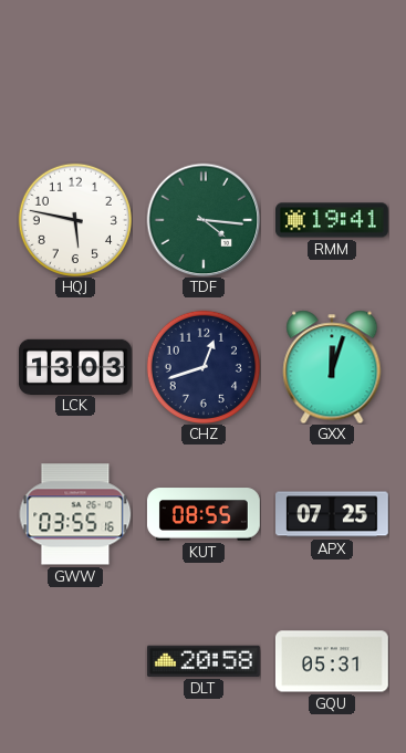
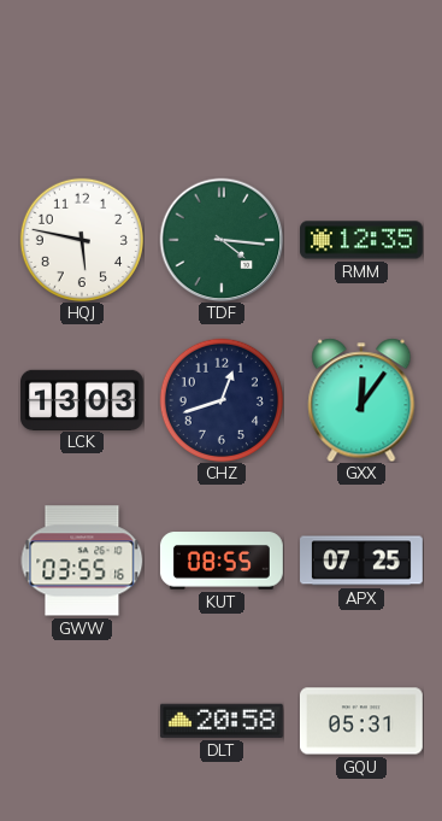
RMM: 19:41 -> 12:35 (363, 240)
GXX: 12:03 -> 12:06 (361, 400)
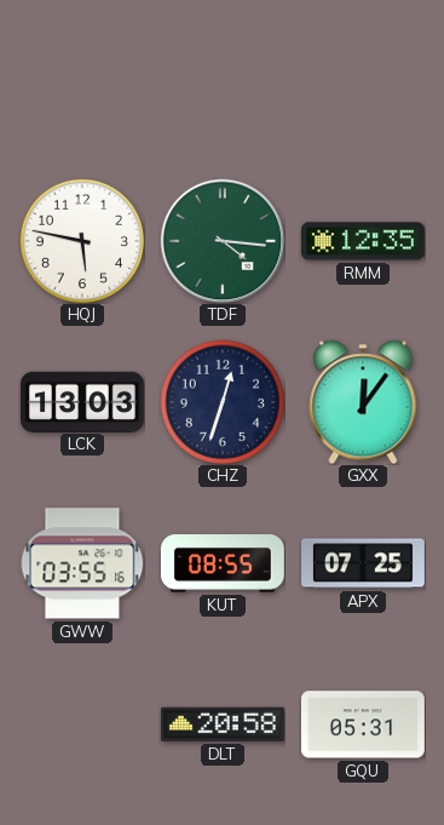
CHZ: 12:42 -> 12:33 (223, 402)
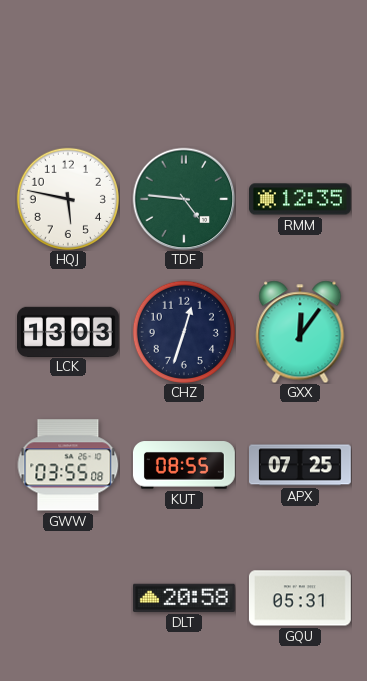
TDF: 4:16 -> 4:46 (184, 199)
GWW: 03:55:16 -> 03:55:08 (68, 465)
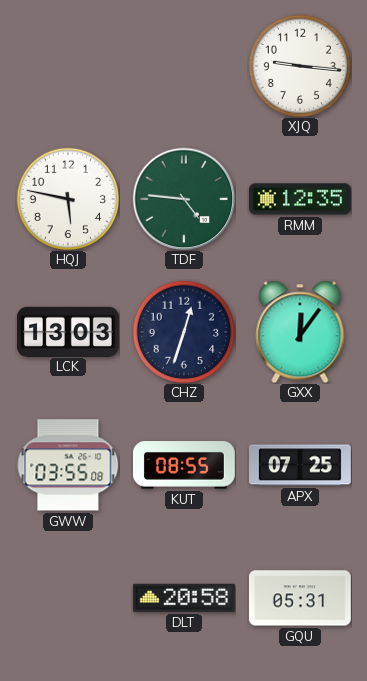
XJQ: none -> 9:16 (300, 66)
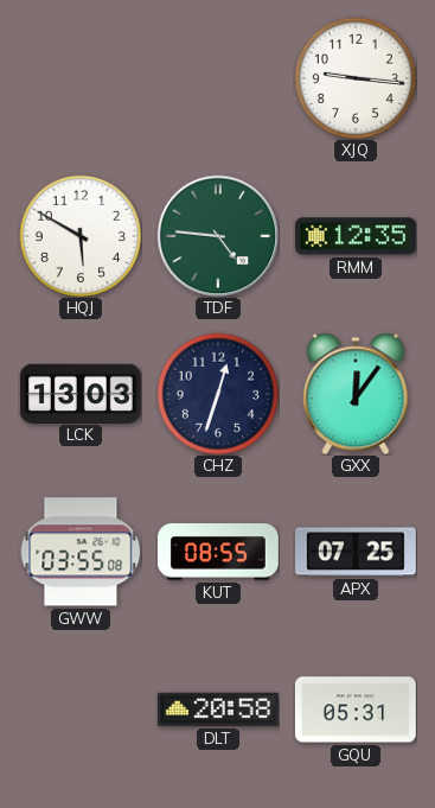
HQJ: 5:47 -> 5:50 (81, 236)
